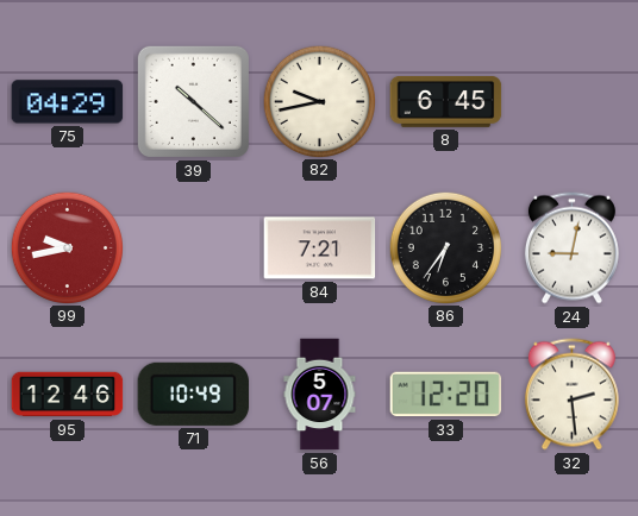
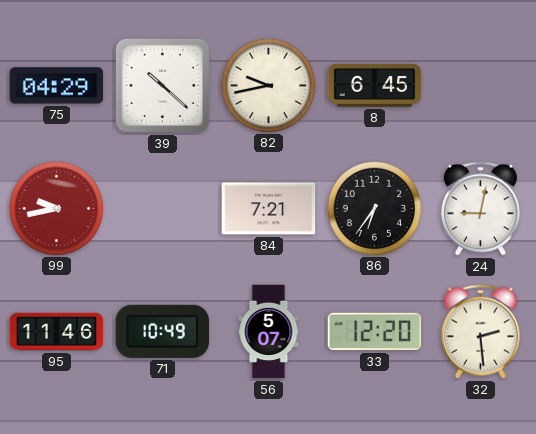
95: 12:46 -> 11:46 (57, 332)
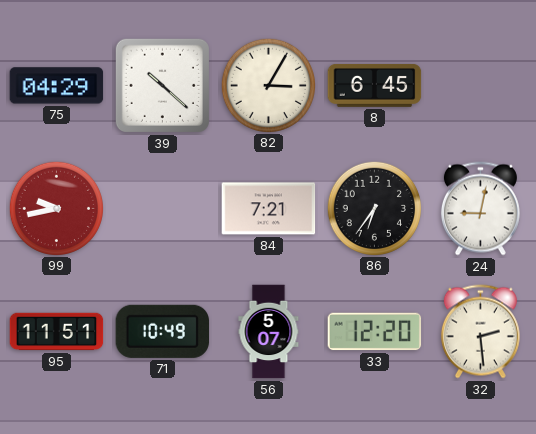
82: 9:43 -> 3:05 (268, 85)
95: 11:46 -> 11:51 (57, 332)
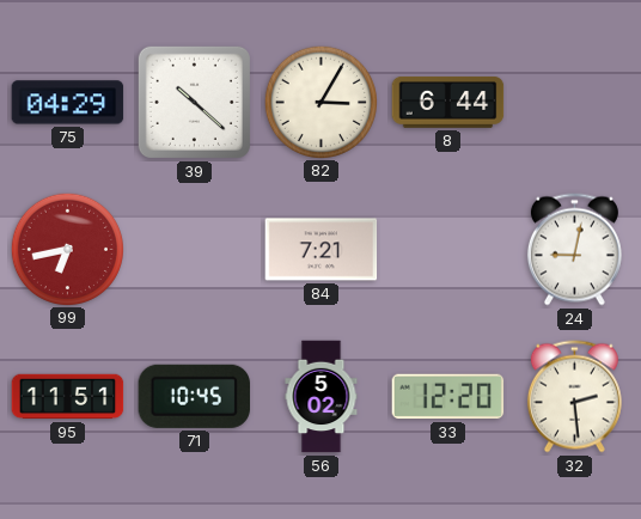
8: 6:45 -> 6:44 (448, 102)
99: 9:43 -> 6:43 (67, 249)
86: 6:36 -> none (374, 208)
71: 10:49 -> 10:45 (195, 396)
56: 5:07 -> 5:02 (322, 397)
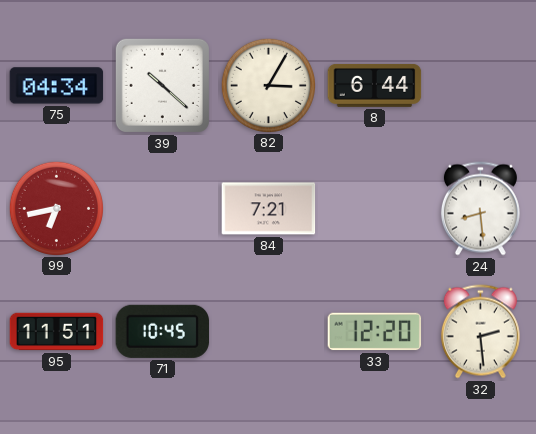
75: 04:29 -> 04:34 (57, 86)
24: 9:02 -> 8:29 (480, 209)
56: 5:02 -> none (322, 397)
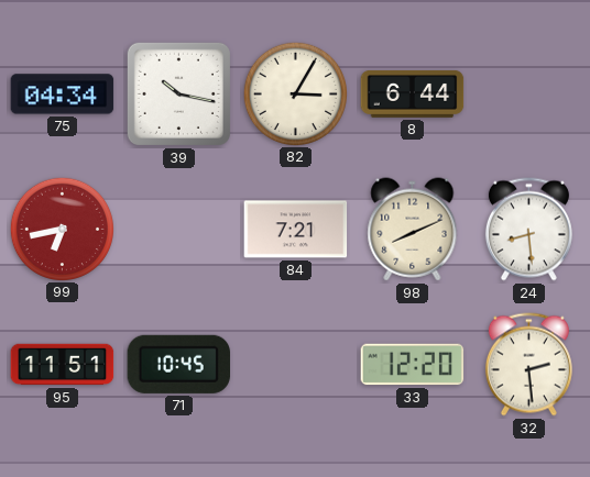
39: 10:22 -> 10:17 (178, 93)
98: none -> 8:11 (413, 230)
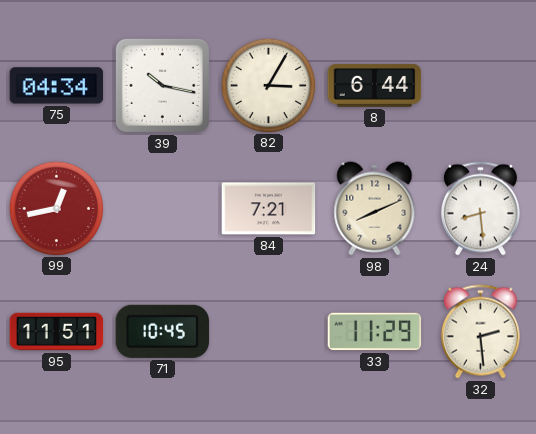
99: 6:43 -> 12:43 (56, 208)
33: 12:20 -> 11:29 (375, 332)
